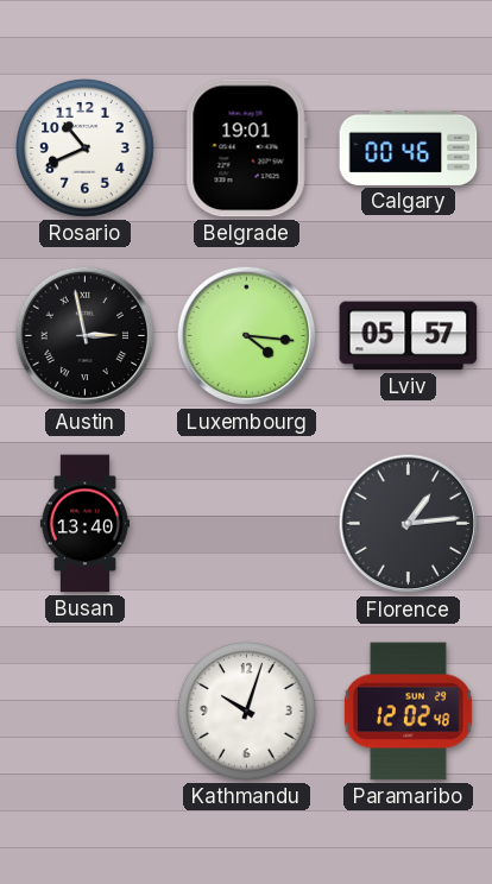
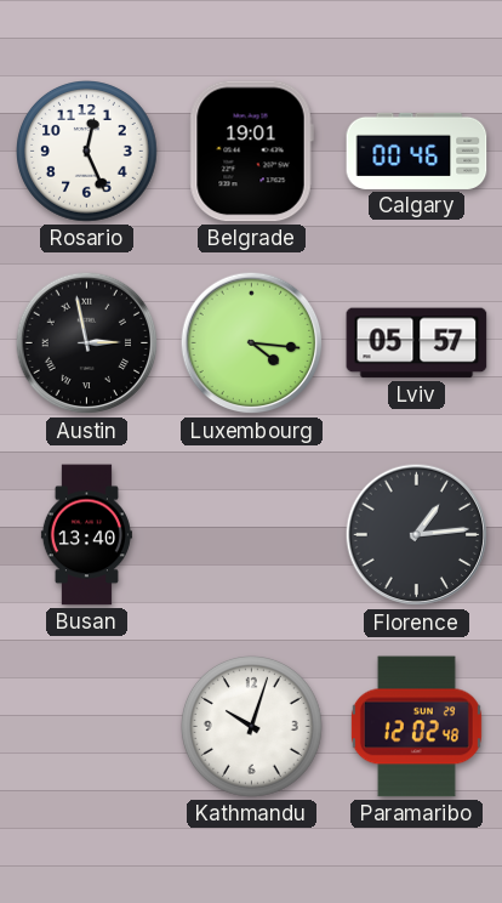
Rosario: 10:41 -> 12:26 (87, 152)
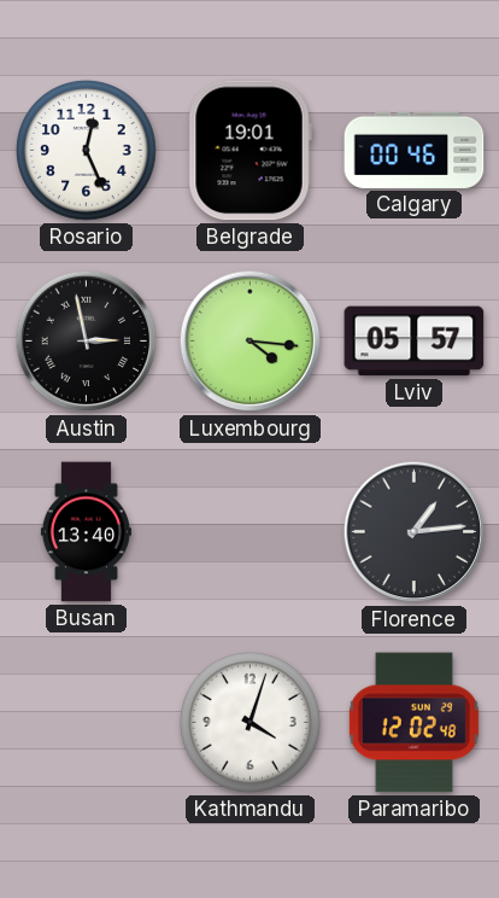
Kathmandu: 10:03 -> 4:03 (251, 723)
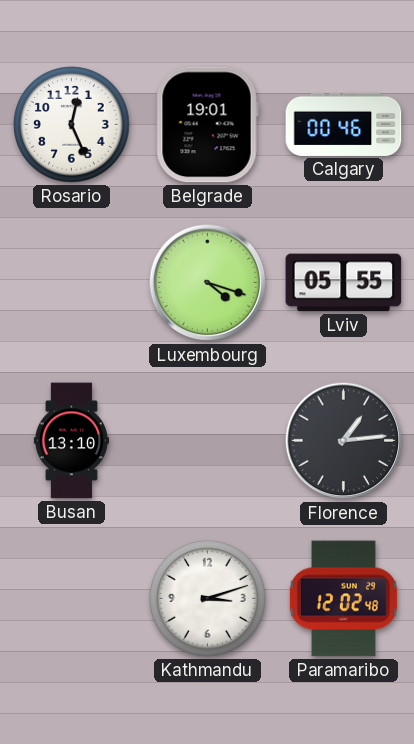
Austin: 2:58 -> none (87, 342)
Luxembourg: 4:16 -> 4:18 (208, 283)
Lviv: 05:57 -> 05:55 (344, 283)
Busan: 13:40 -> 13:10 (71, 441)
Kathmandu: 4:03 -> 3:12 (208, 599)
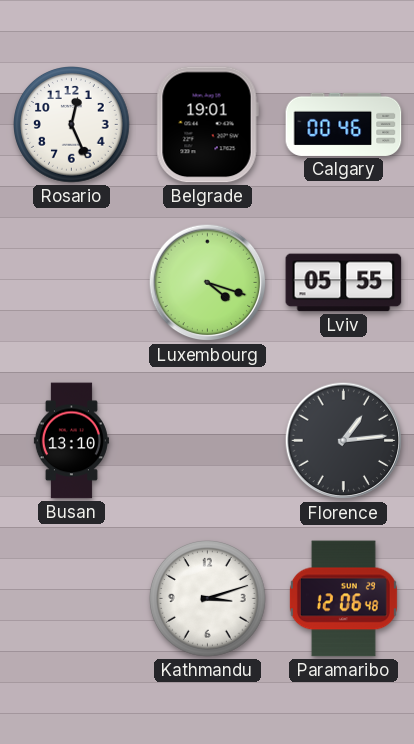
Paramaribo: 12:02 -> 12:06 (343, 599)
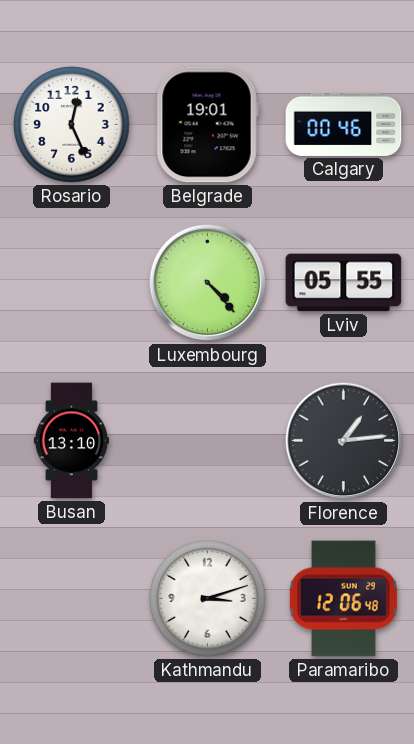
Luxembourg: 4:18 -> 4:23 (208, 283)
